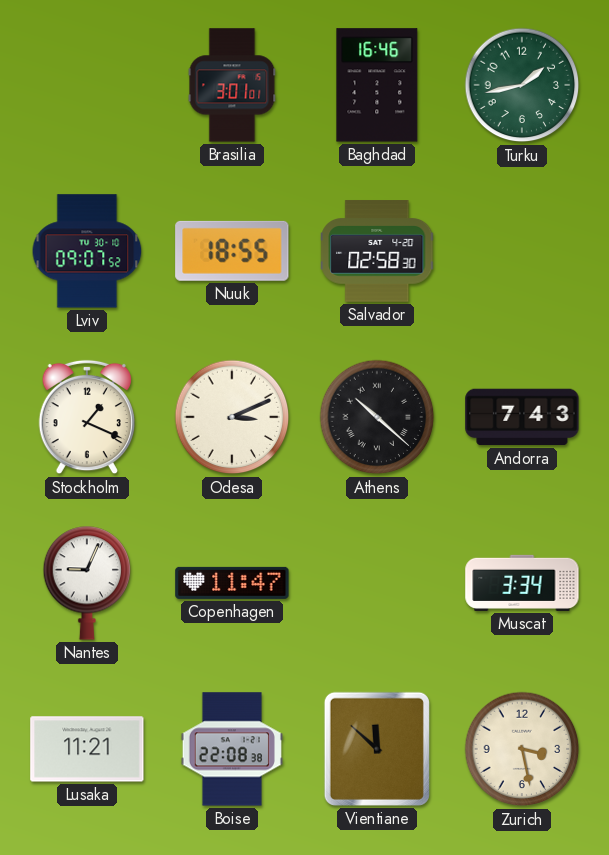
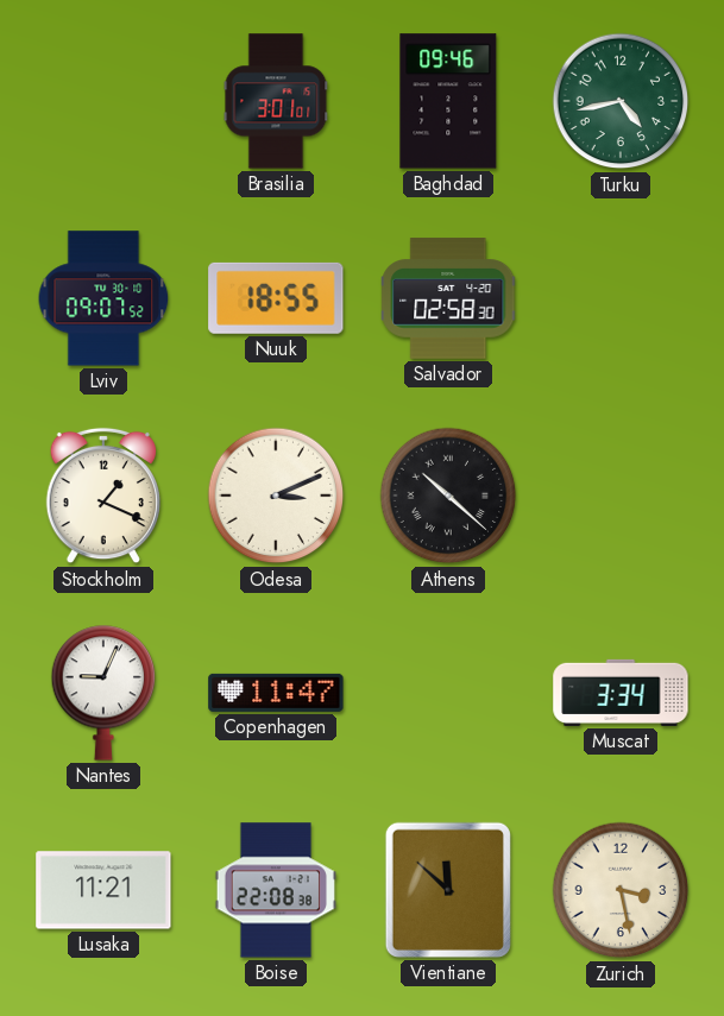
Baghdad: 16:46 -> 09:46 (448, 101)
Turku: 1:43 -> 4:43 (621, 101)
Andorra: 7:43 -> none (522, 417)
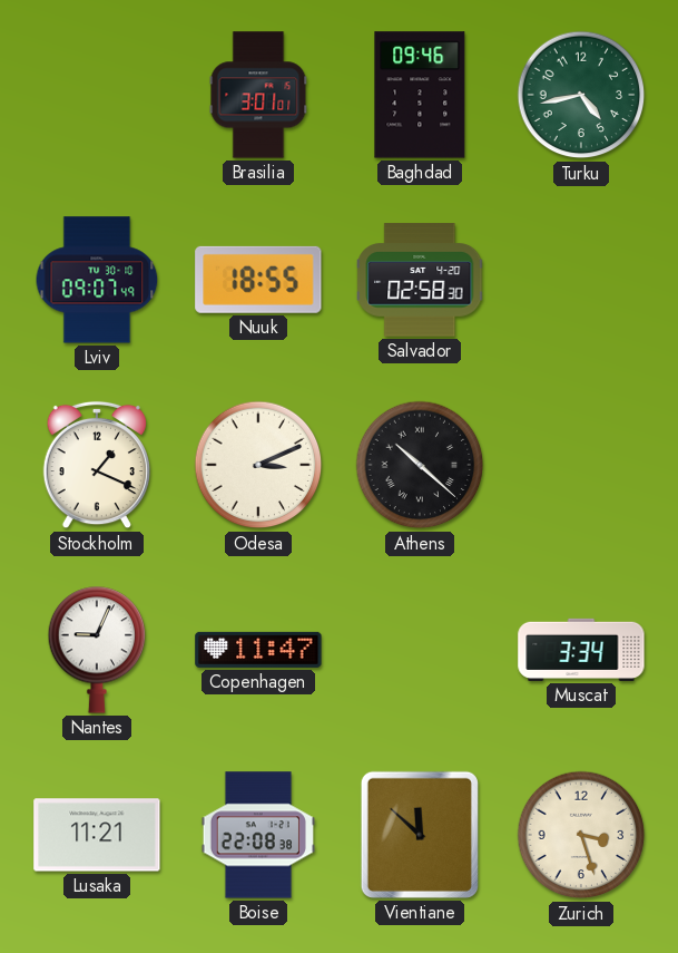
Lviv: 09:07:52 -> 09:07:49 (97, 280)
Zurich: 3:28 -> 3:27 (581, 835)
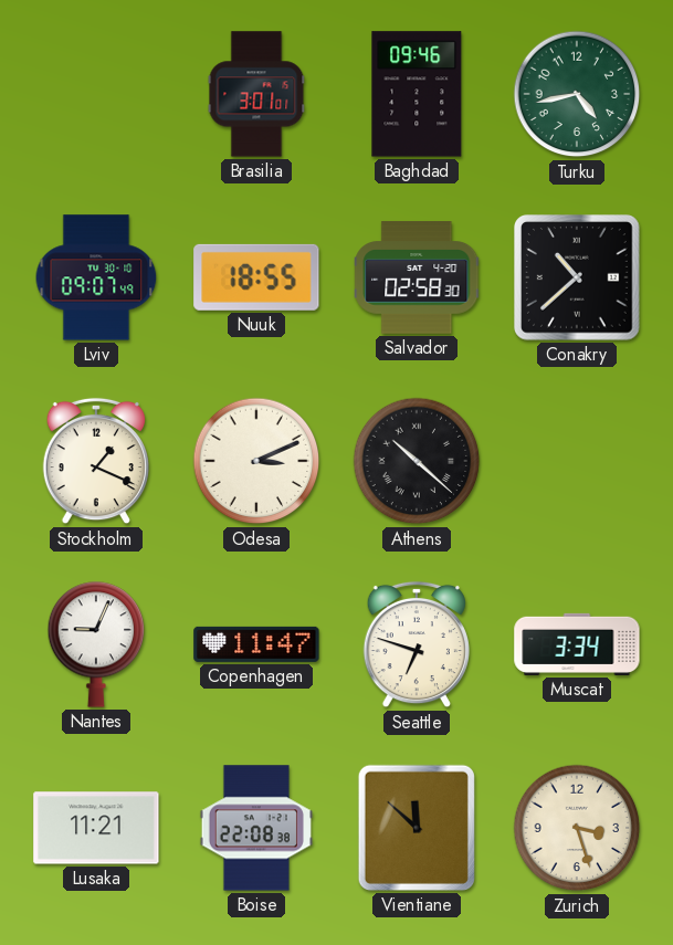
Conakry: none -> 10:38 (577, 277)
Seattle: none -> 6:48 (416, 644)
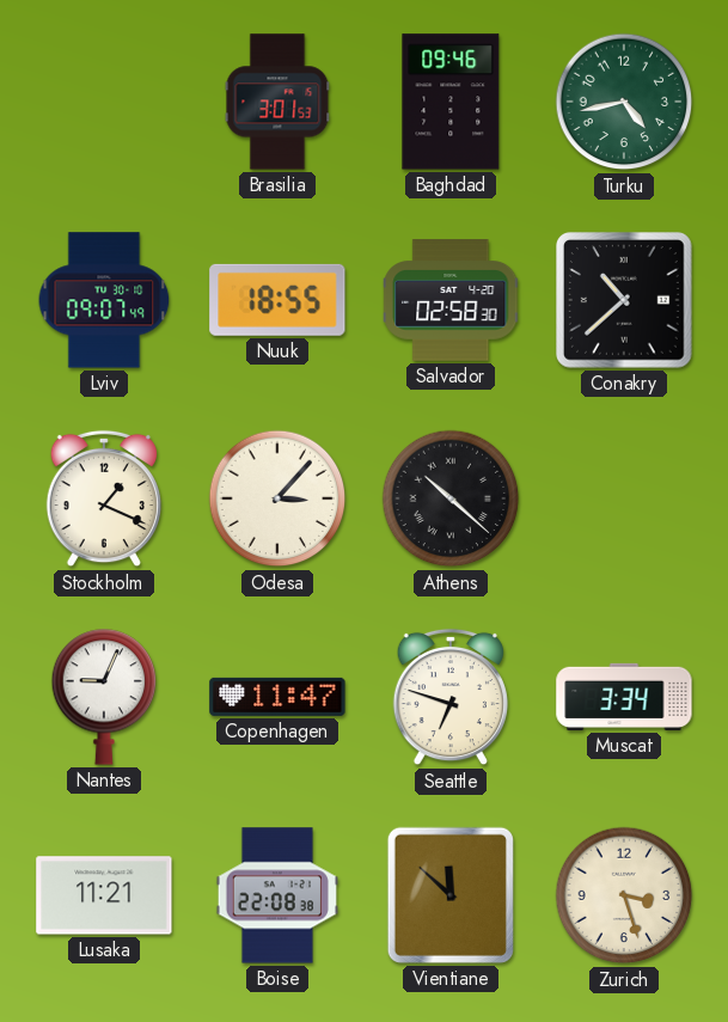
Brasilia: 3:01:01 -> 3:01:53 (277, 102)
Odesa: 3:11 -> 3:07 (277, 498)
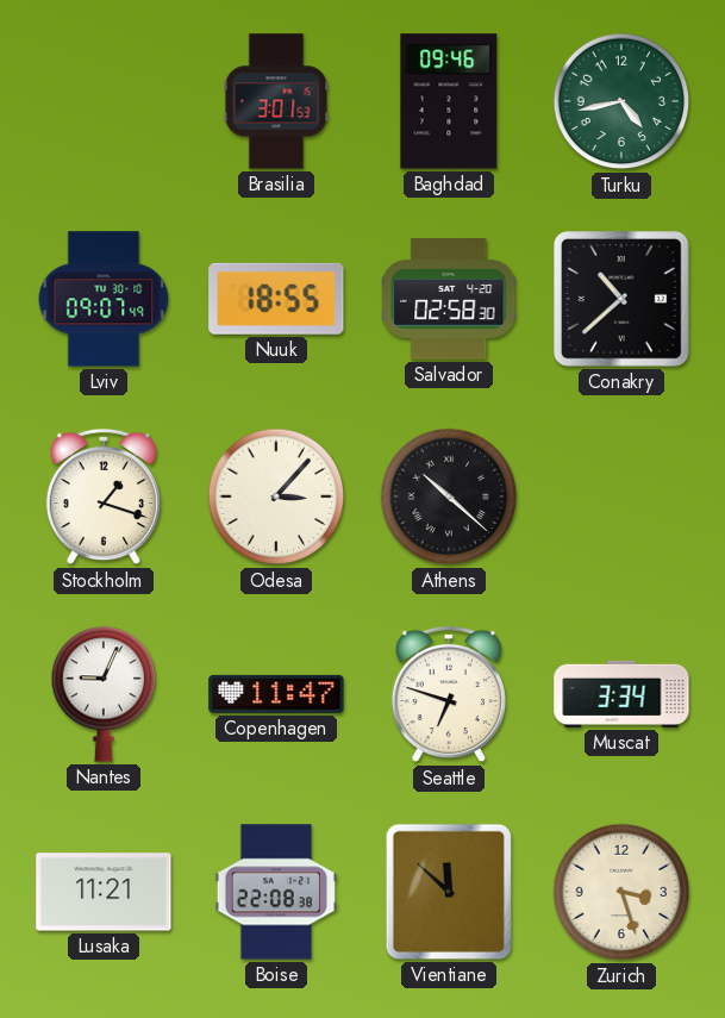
Stockholm: 1:19 -> 1:18 (102, 496)
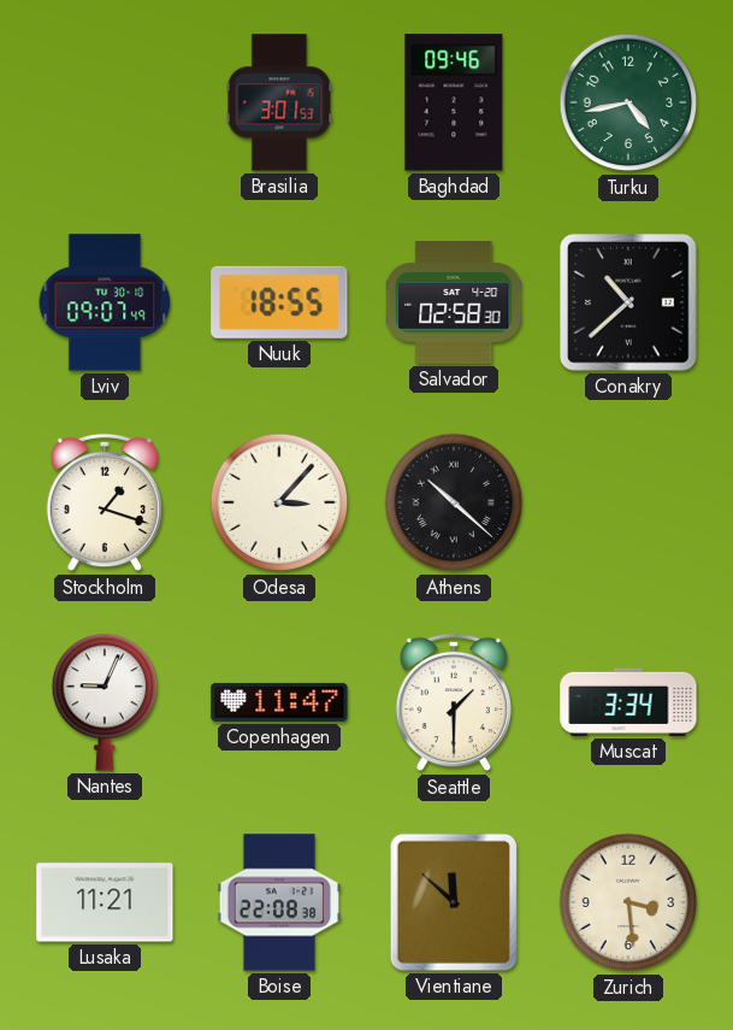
Seattle: 6:48 -> 1:30 (453, 702)
Zurich: 3:27 -> 3:29 (628, 902)
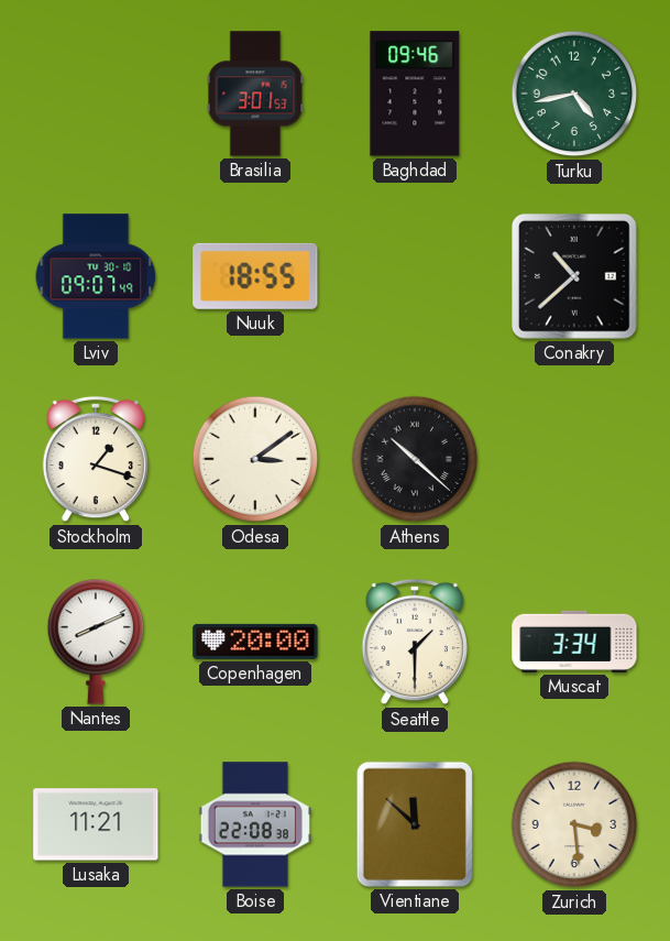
Salvador: 02:58 -> none (455, 302)
Odesa: 3:07 -> 3:09 (255, 459)
Nantes: 9:04 -> 8:11 (96, 642)
Copenhagen: 11:47 -> 20:00 (255, 642)
